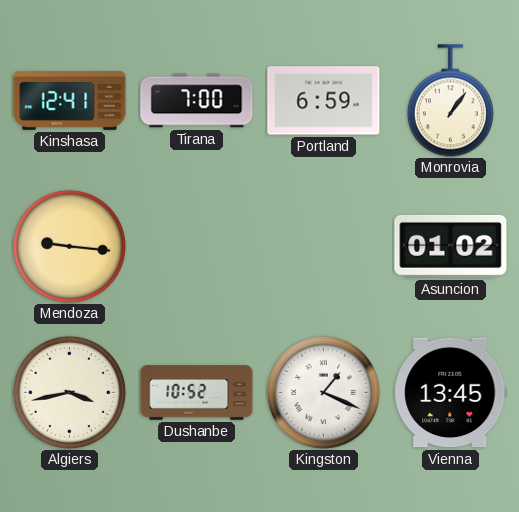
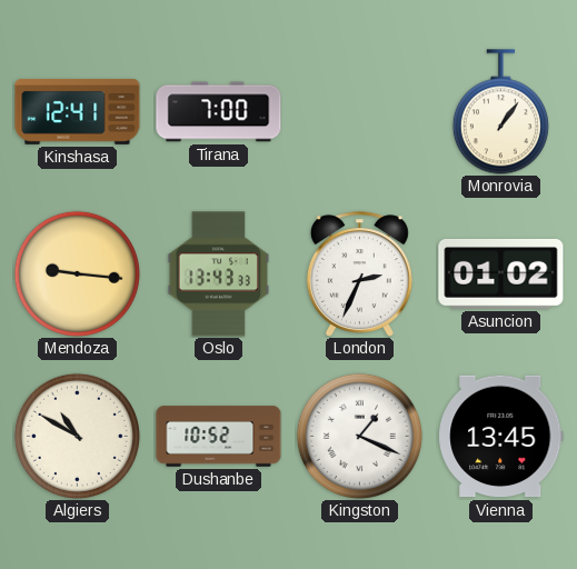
Portland: 6:59 -> none (324, 101)
Oslo: none -> 13:43 (219, 274)
London: none -> 2:34 (359, 274)
Algiers: 3:43 -> 10:50 (77, 436)
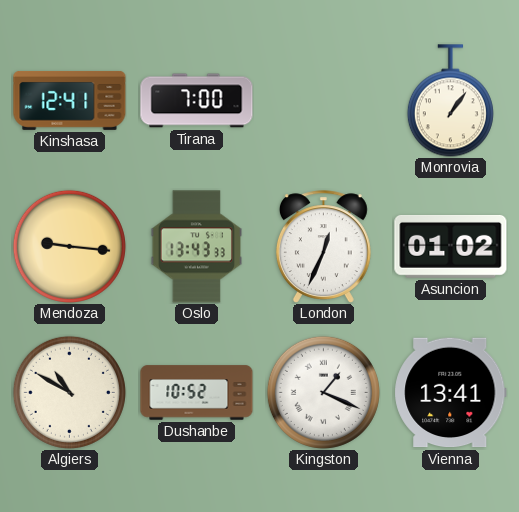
London: 2:34 -> 12:34 (323, 247)
Vienna: 13:45 -> 13:41 (451, 393)
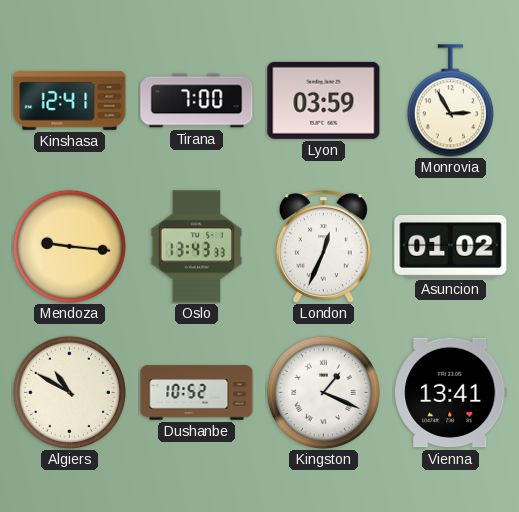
Lyon: none -> 03:59 (324, 100)
Monrovia: 1:06 -> 2:55 (450, 101)
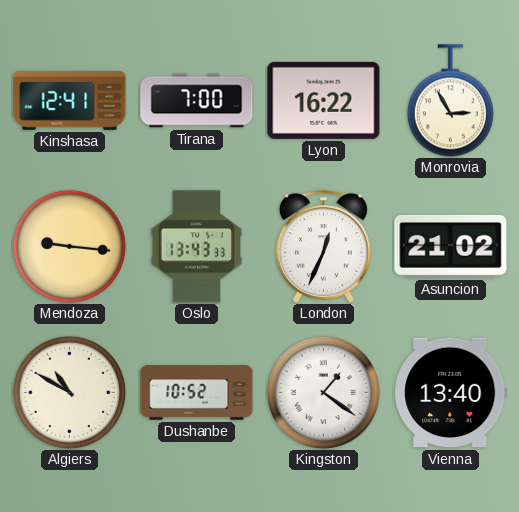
Lyon: 03:59 -> 16:22 (324, 100)
Asuncion: 01:02 -> 21:02 (451, 246)
Kingston: 1:19 -> 1:21 (323, 392)
Vienna: 13:41 -> 13:40 (451, 393)
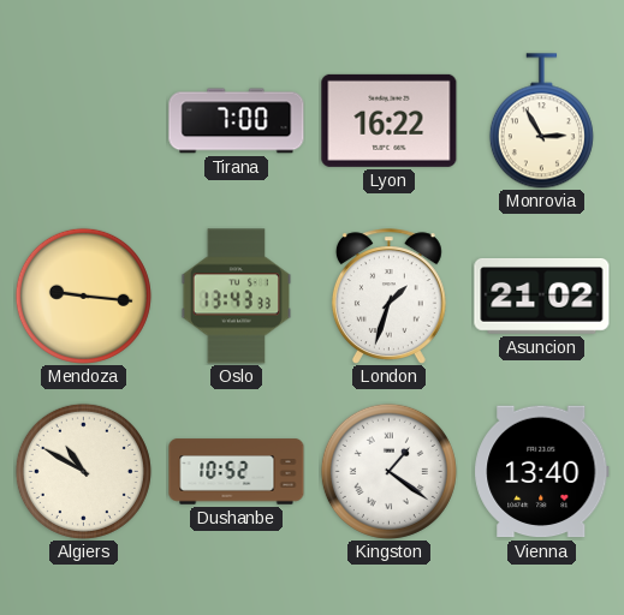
Kinshasa: 12:41 -> none (70, 100)
London: 12:34 -> 1:33 (388, 297)
